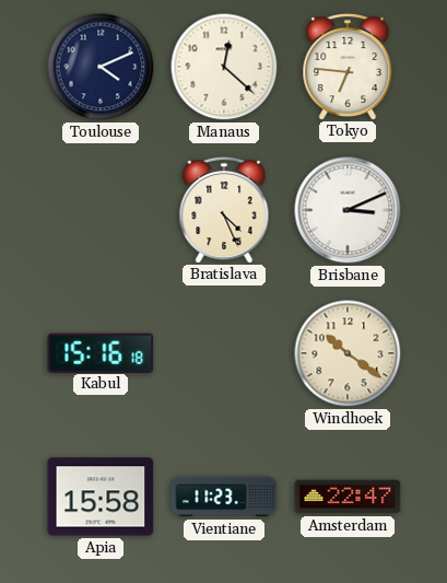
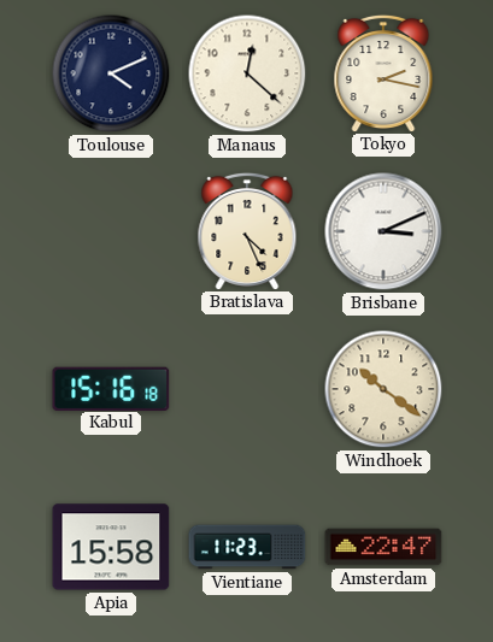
Tokyo: 6:46 -> 2:17 (383, 72)
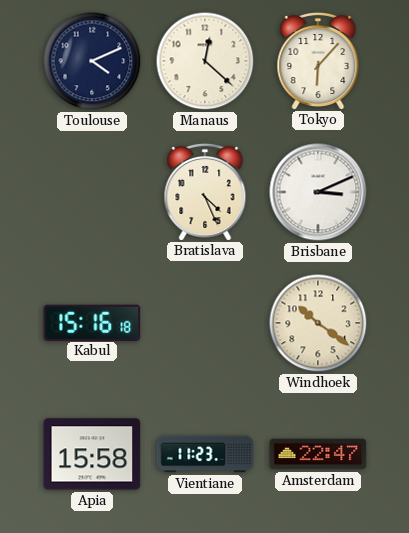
Tokyo: 2:17 -> 6:07 (318, 60)
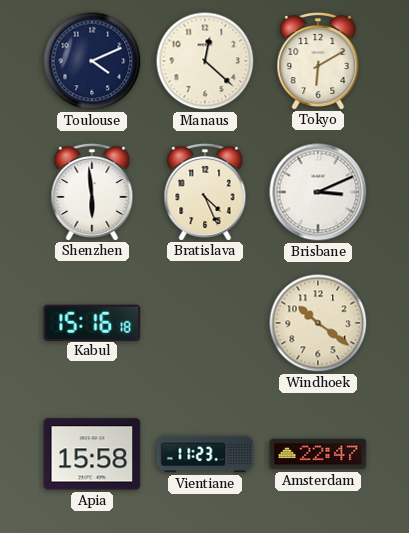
Tokyo: 6:07 -> 6:10 (318, 60)
Shenzhen: none -> 5:59 (92, 191)
